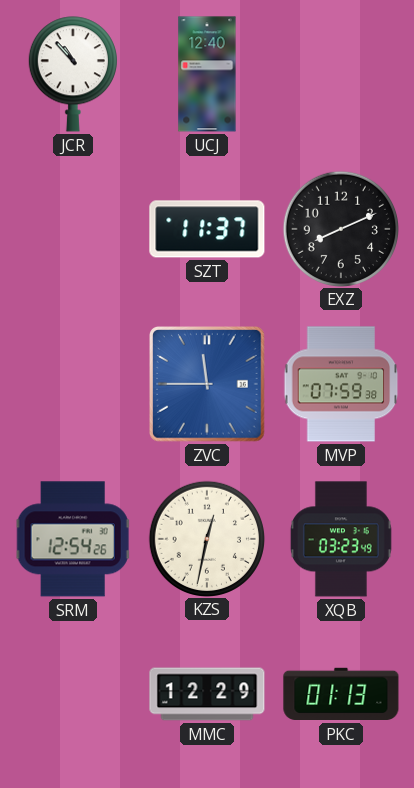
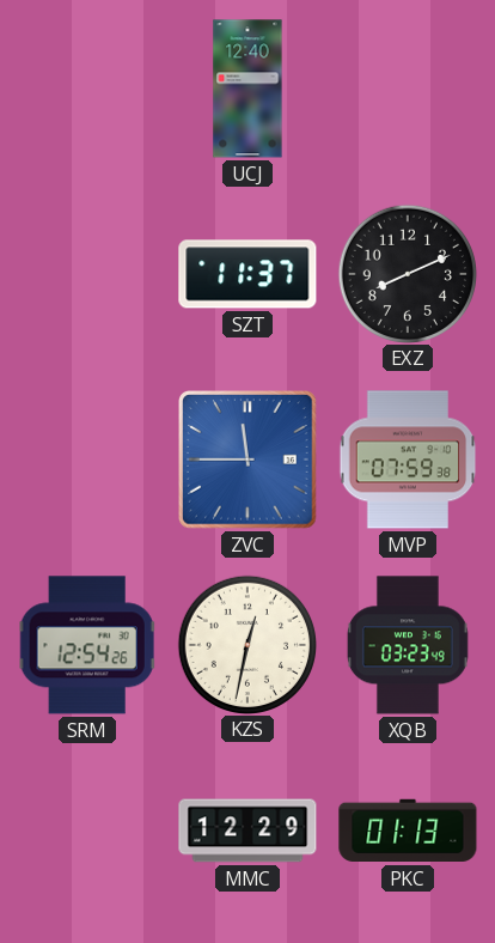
JCR: 10:53 -> none (73, 74)
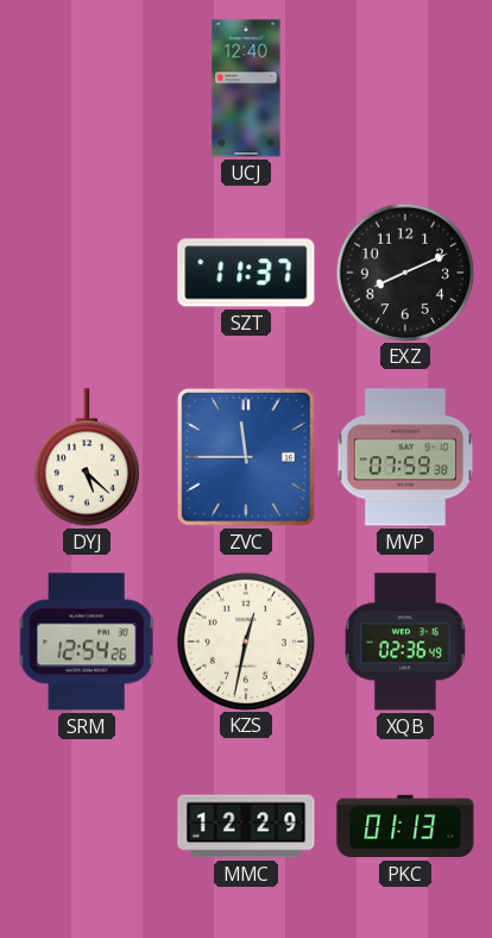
DYJ: none -> 5:22 (87, 457)
XQB: 03:23 -> 02:36 (405, 642)
